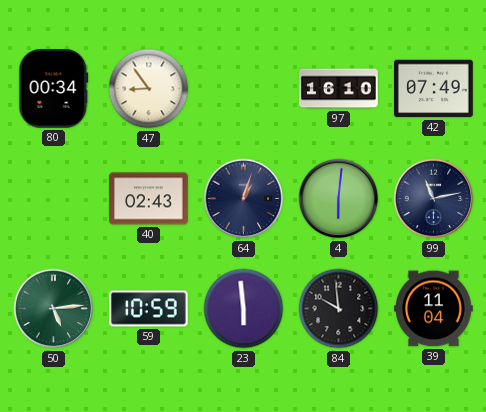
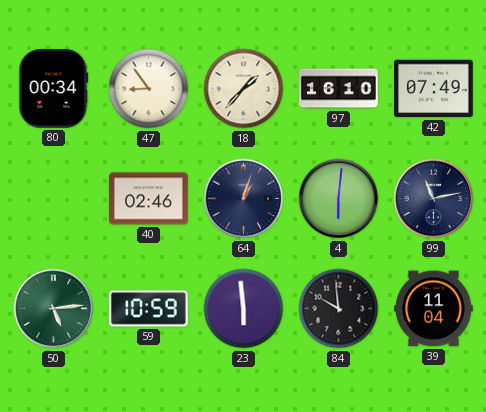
18: none -> 1:37 (244, 89)
40: 02:43 -> 02:46 (149, 199)
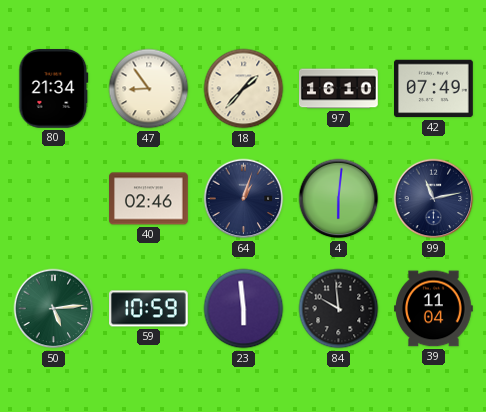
80: 00:34 -> 21:34 (54, 89)
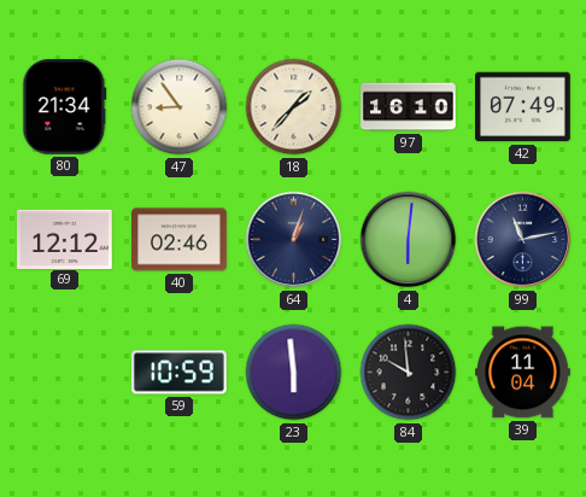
69: none -> 12:12 (65, 239)
50: 5:14 -> none (54, 309)
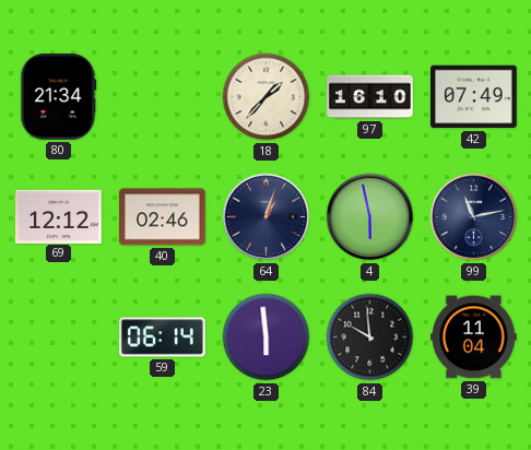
47: 8:54 -> none (180, 107)
4: 6:01 -> 5:58 (370, 217)
59: 10:59 -> 06:14 (163, 337)
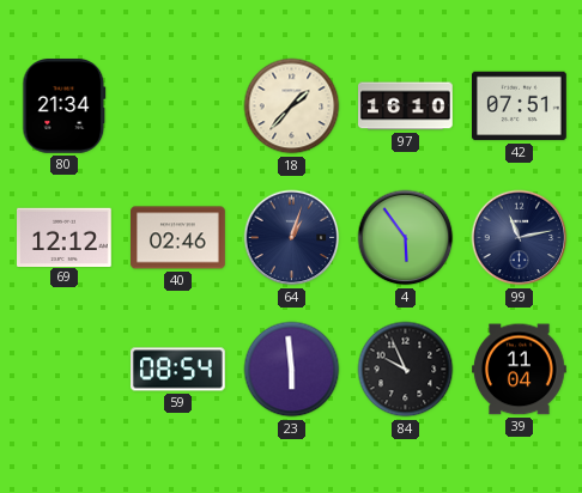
42: 07:49 -> 07:51 (520, 106)
4: 5:58 -> 5:54 (406, 238)
59: 06:14 -> 08:54 (178, 370)
84: 9:59 -> 9:56 (406, 370)
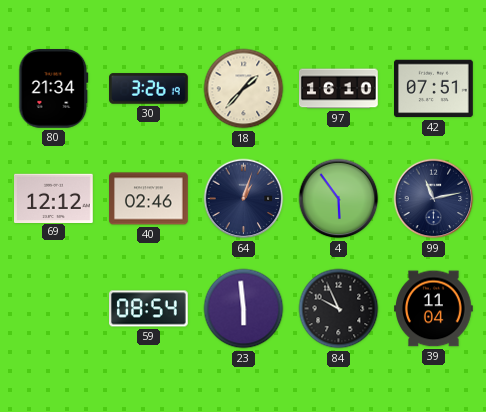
30: none -> 3:26 (149, 89)
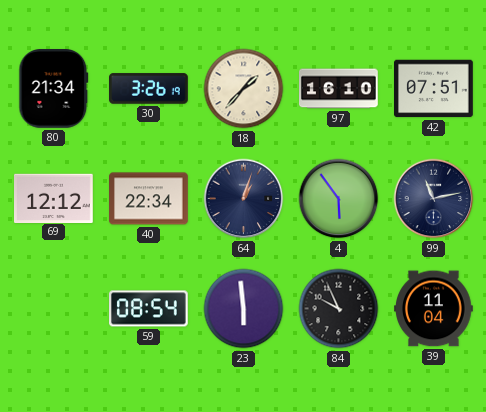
40: 02:46 -> 22:34 (149, 199)
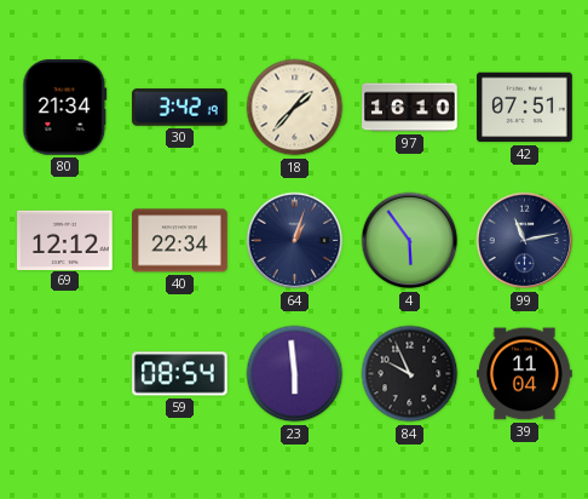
30: 3:26 -> 3:42 (180, 108)
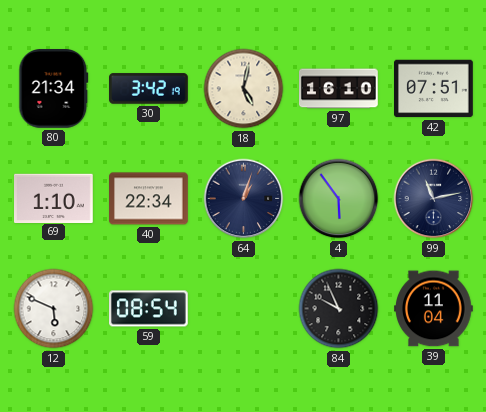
18: 1:37 -> 5:02 (244, 89)
69: 12:12 -> 1:10 (54, 198)
12: none -> 5:49 (54, 309)
23: 5:59 -> none (295, 374)
